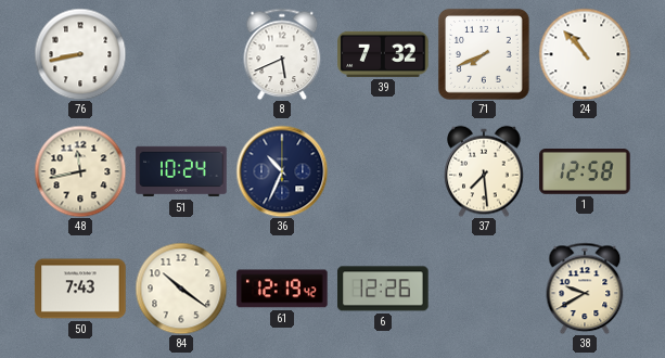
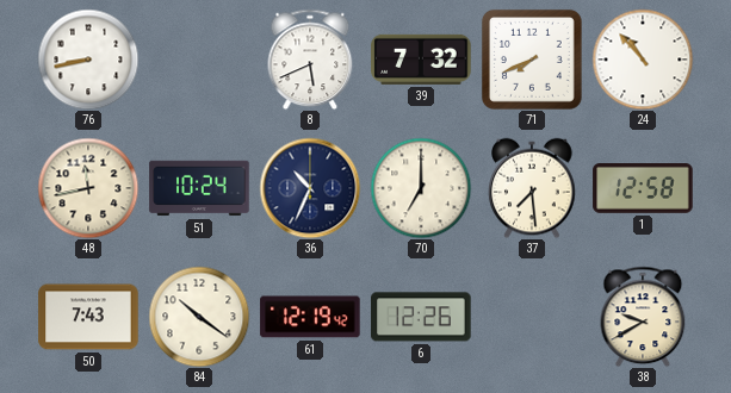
70: none -> 7:00 (421, 188)
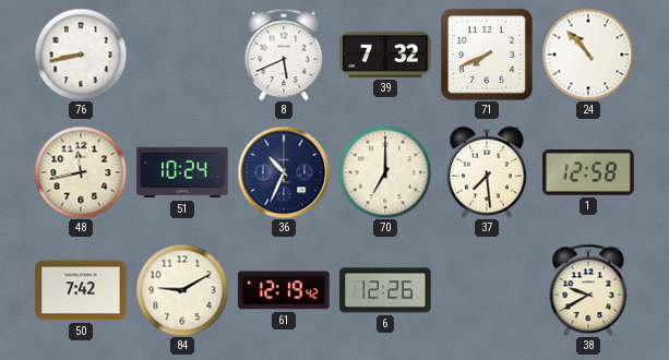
50: 7:43 -> 7:42 (81, 290)
84: 10:21 -> 9:10 (182, 290)
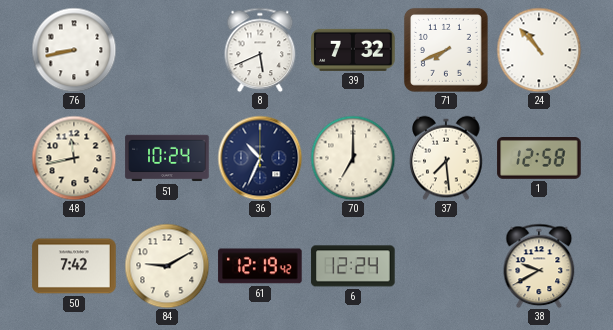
6: 12:26 -> 12:24 (353, 266)
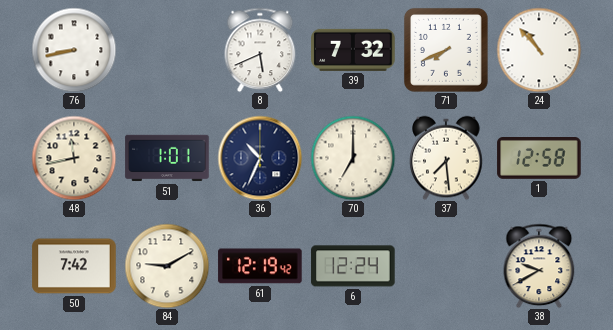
51: 10:24 -> 1:01 (167, 158)
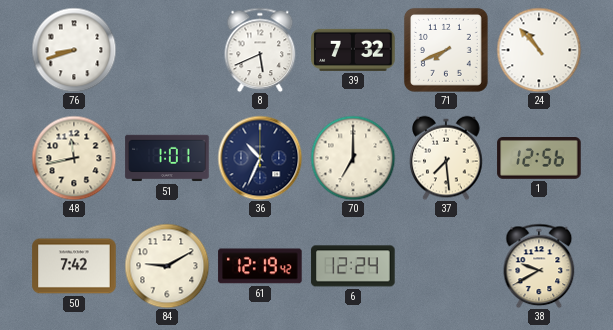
76: 8:43 -> 8:42 (74, 50)
1: 12:58 -> 12:56 (539, 159)
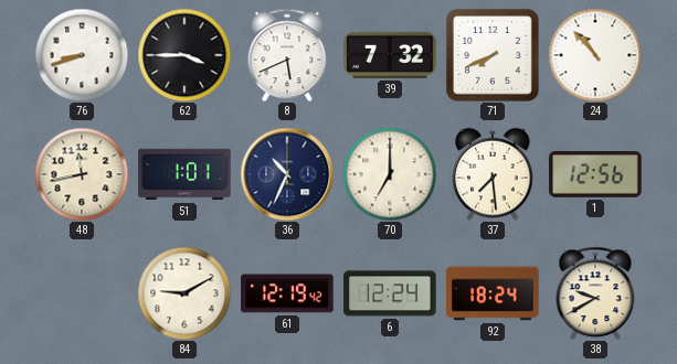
62: none -> 3:45 (184, 55)
50: 7:42 -> none (74, 266)
92: none -> 18:24 (493, 293)
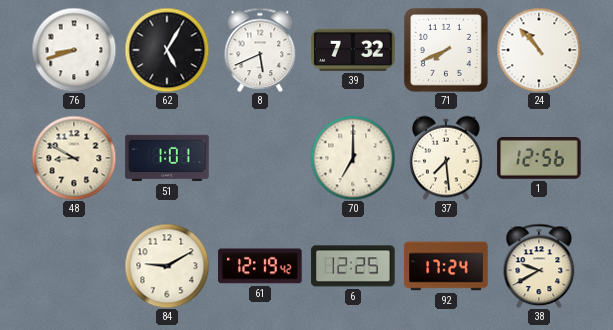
62: 3:45 -> 5:05 (167, 50)
48: 11:43 -> 8:50 (74, 158)
36: 10:34 -> none (287, 174)
6: 12:24 -> 12:25 (353, 266)
92: 18:24 -> 17:24 (446, 266)
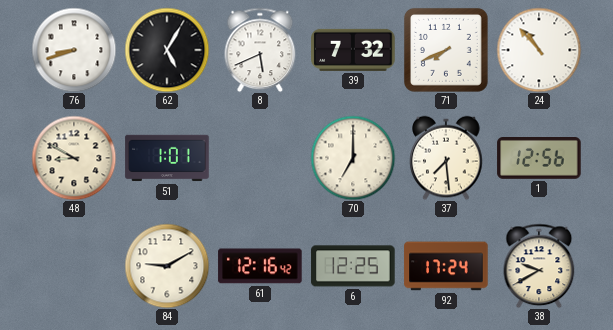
61: 12:19 -> 12:16 (260, 266)
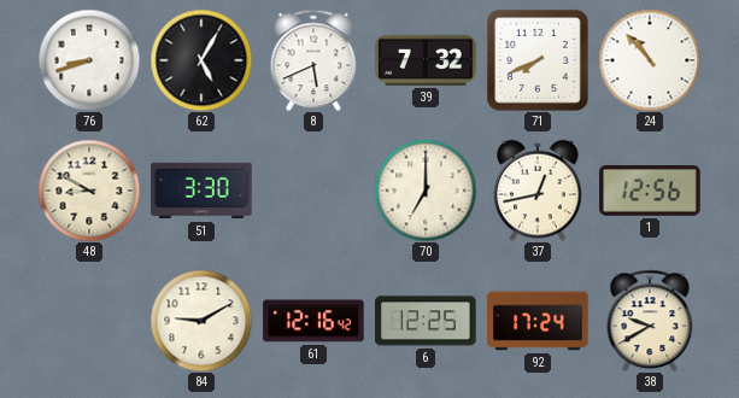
51: 1:01 -> 3:30 (201, 191)
37: 7:29 -> 12:43 (538, 191)
